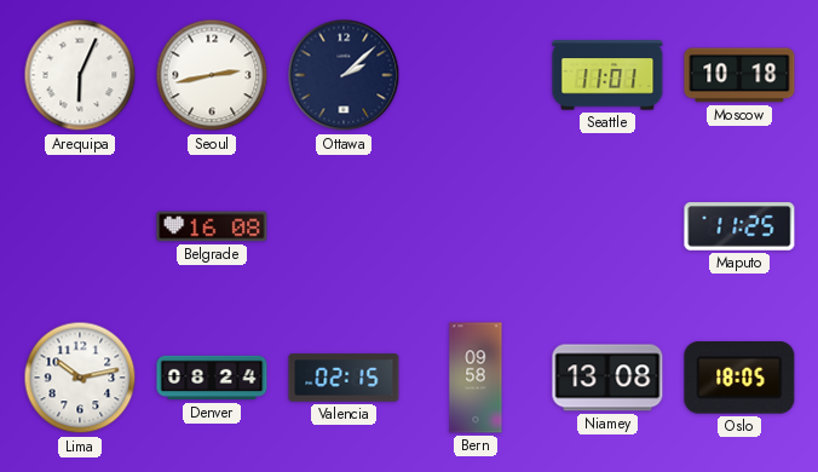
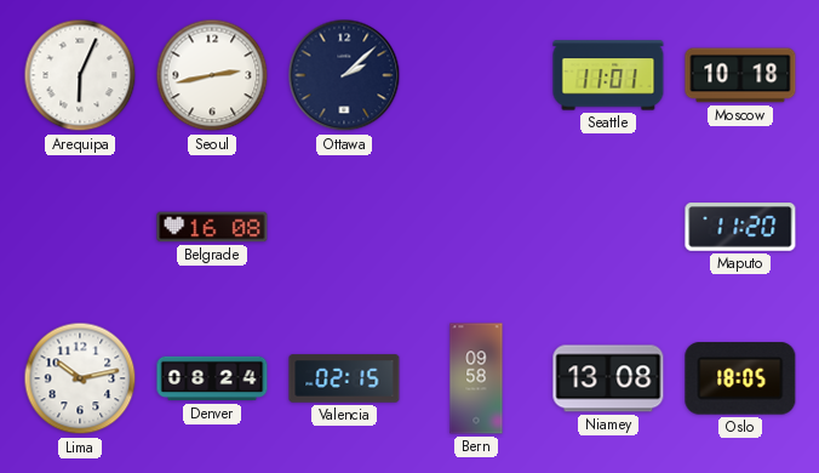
Maputo: 11:25 -> 11:20 (740, 227)
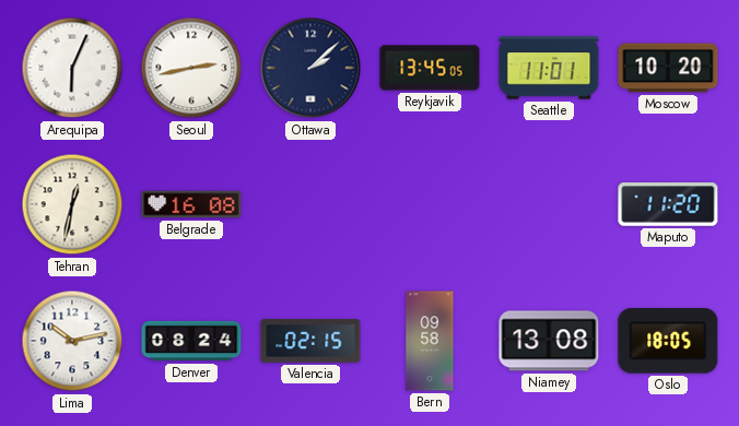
Reykjavik: none -> 13:45 (430, 68)
Moscow: 10:18 -> 10:20 (668, 68)
Tehran: none -> 12:32 (72, 204)
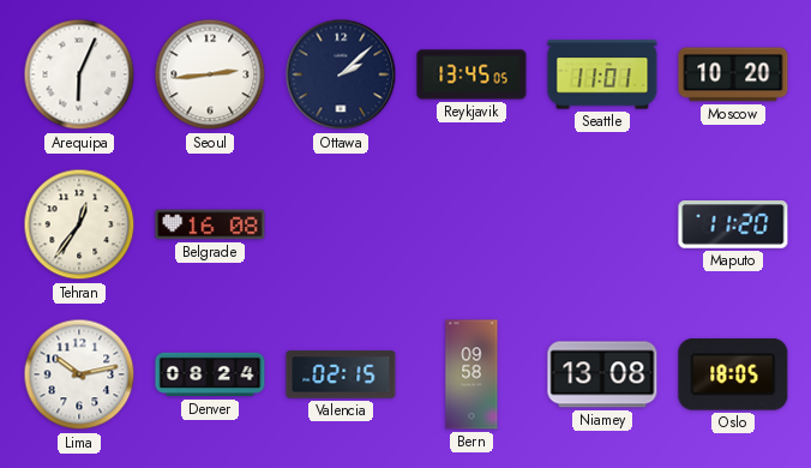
Seoul: 2:43 -> 2:44 (210, 74)
Tehran: 12:32 -> 12:36 (79, 224)
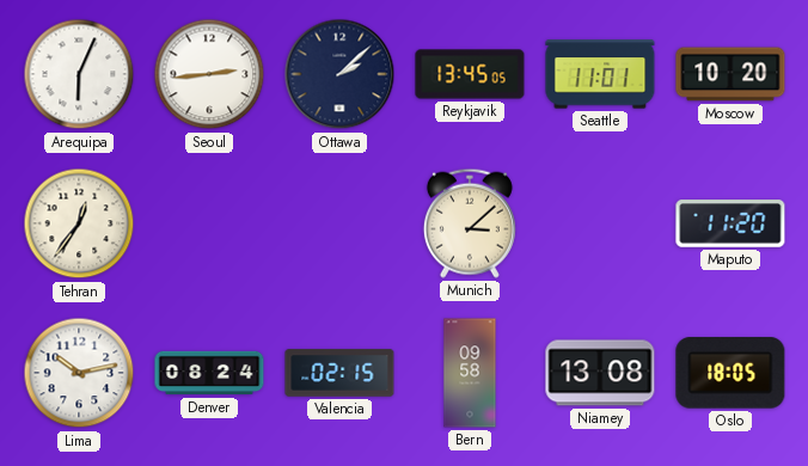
Belgrade: 16:08 -> none (210, 224)
Munich: none -> 3:08 (470, 223)
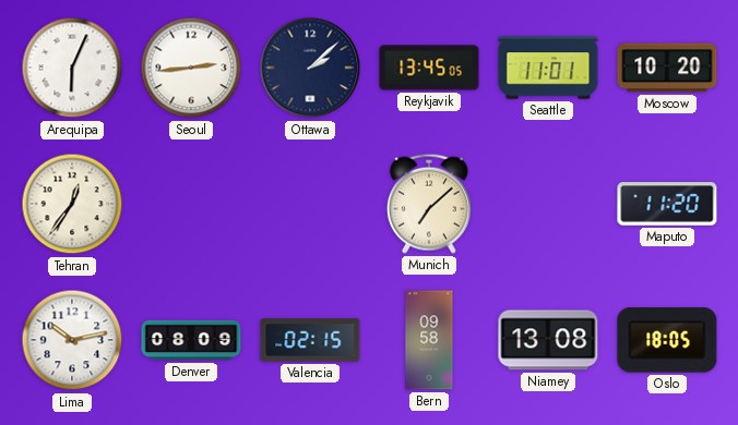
Munich: 3:08 -> 7:08 (429, 204)
Denver: 08:24 -> 08:09 (191, 340)
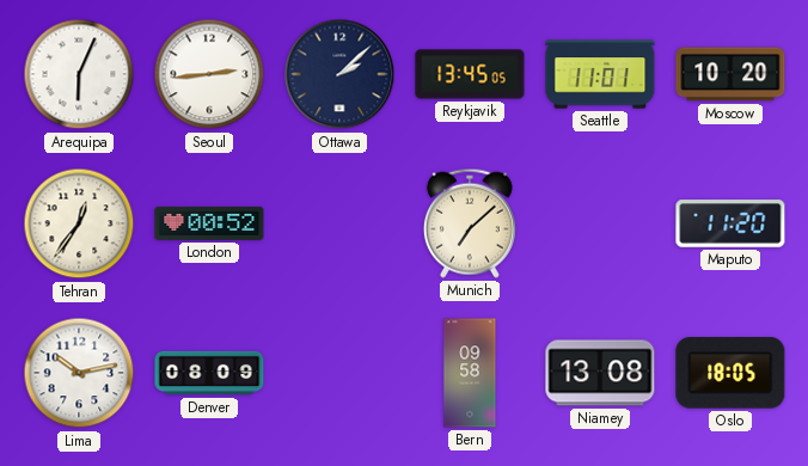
London: none -> 00:52 (209, 223)
Valencia: 02:15 -> none (310, 340)
